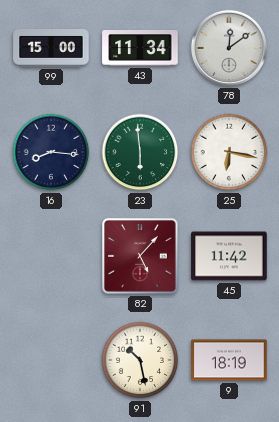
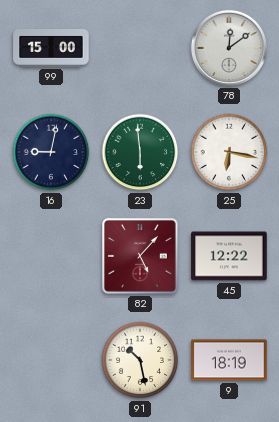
43: 11:34 -> none (140, 49)
16: 8:16 -> 9:02 (51, 152)
45: 11:42 -> 12:22 (229, 256)
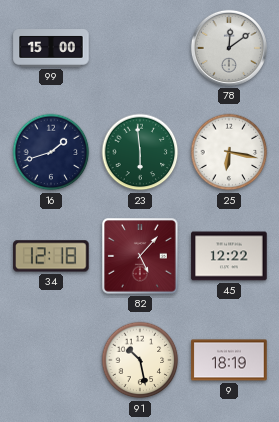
16: 9:02 -> 1:42 (51, 152)
34: none -> 12:18 (51, 256)
